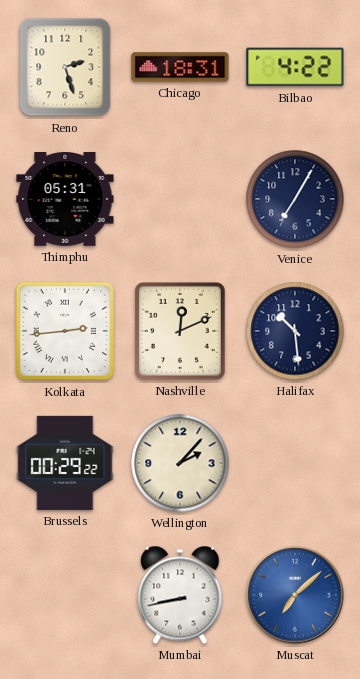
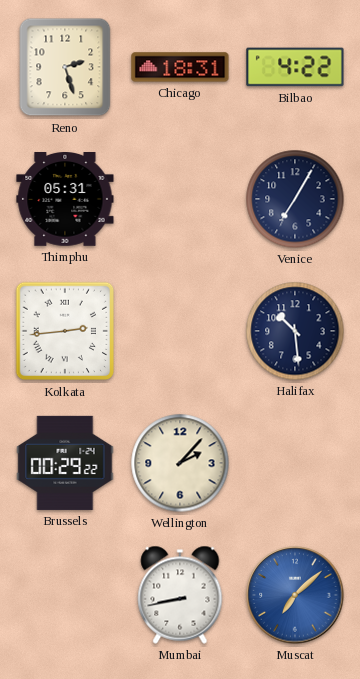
Nashville: 12:11 -> none (181, 332)
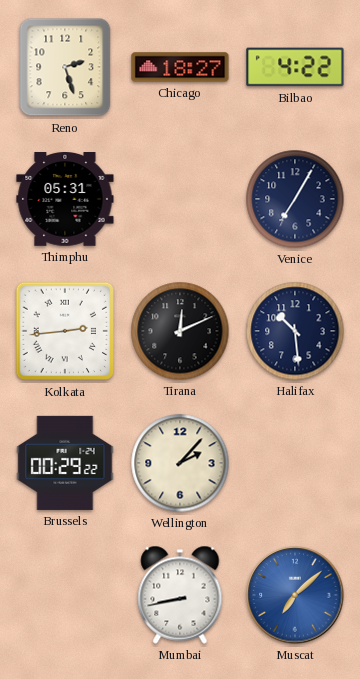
Chicago: 18:31 -> 18:27 (180, 67)
Tirana: none -> 12:11 (180, 331)
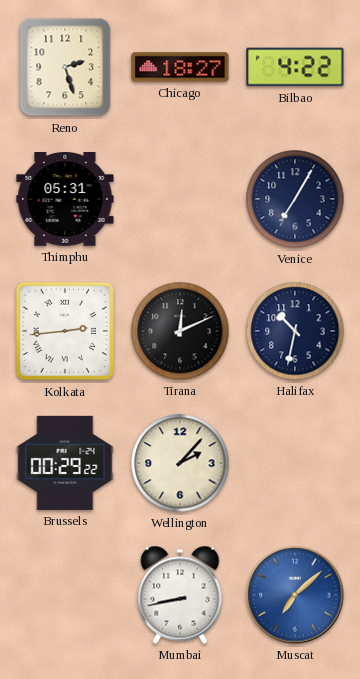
Halifax: 10:29 -> 10:32 (295, 331)
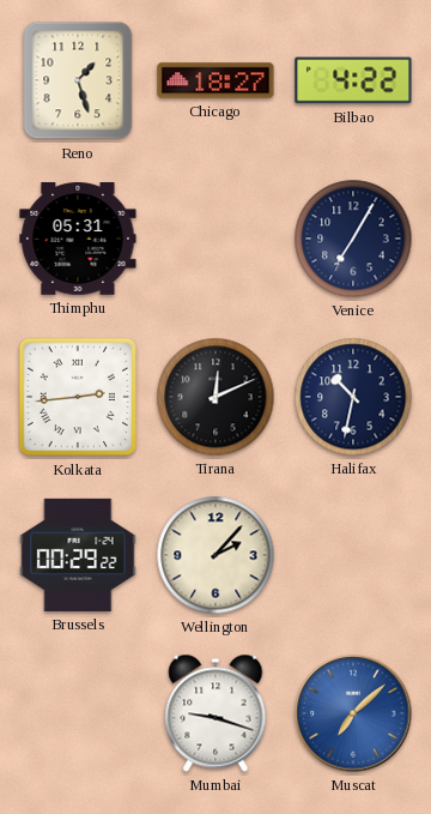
Reno: 2:27 -> 1:27 (78, 80)
Mumbai: 8:43 -> 9:18 (215, 713)
